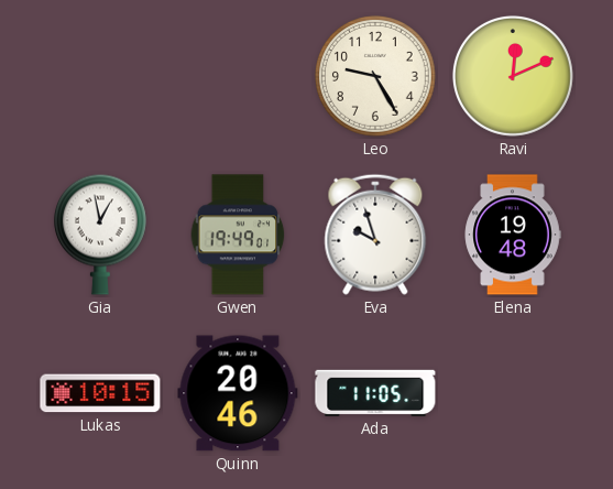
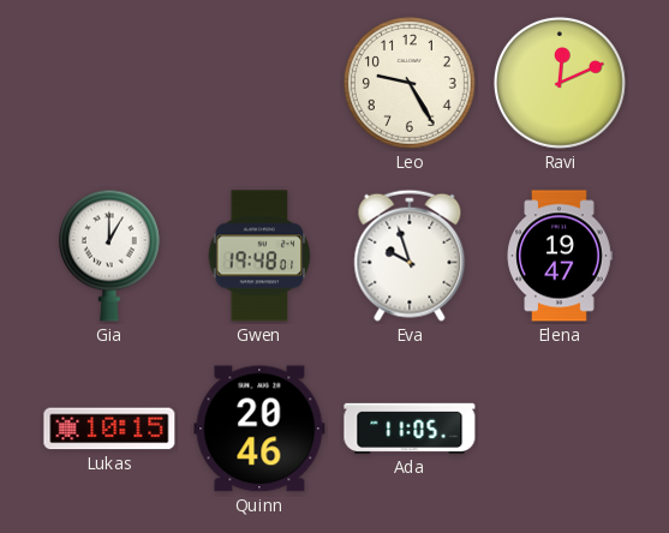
Gia: 12:58 -> 1:00 (109, 256)
Gwen: 19:49 -> 19:48 (259, 256)
Elena: 19:48 -> 19:47 (560, 256)
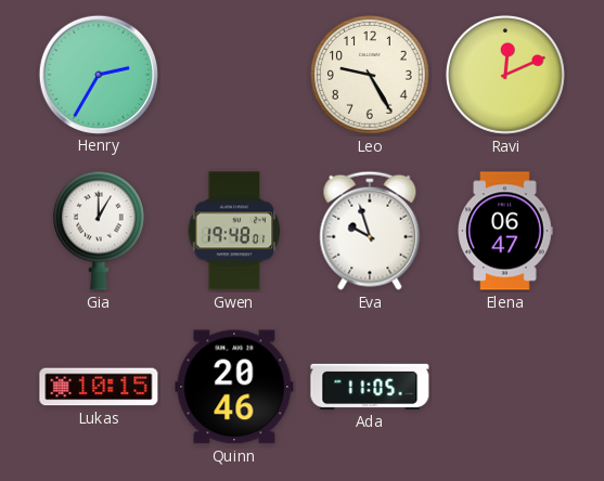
Henry: none -> 2:35 (98, 74)
Elena: 19:47 -> 06:47 (505, 231)
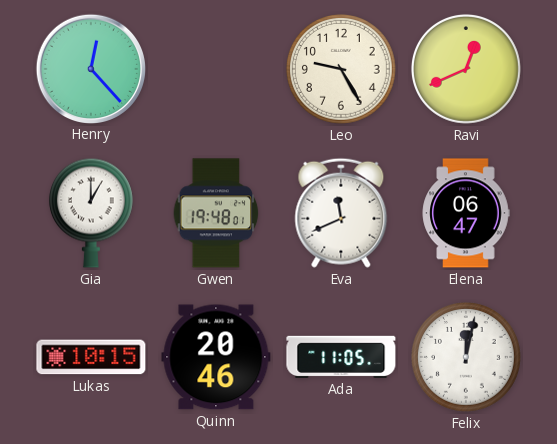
Henry: 2:35 -> 12:23 (90, 68)
Ravi: 12:11 -> 12:41 (466, 69)
Eva: 9:57 -> 11:41 (341, 213)
Felix: none -> 12:02 (466, 357)
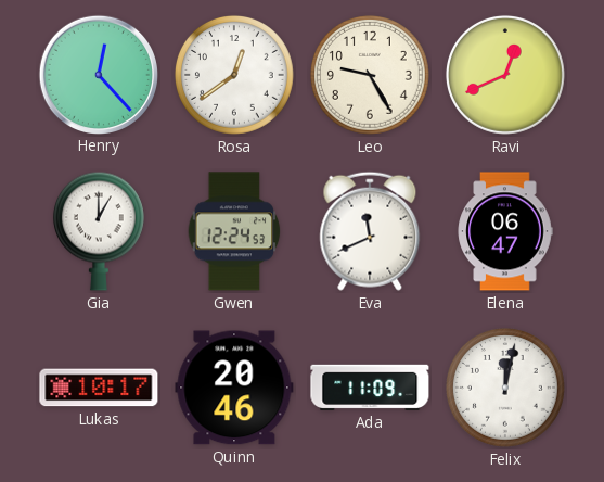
Rosa: none -> 12:39 (234, 75)
Gwen: 19:48 -> 12:24 (234, 231)
Lukas: 10:15 -> 10:17 (99, 388)
Ada: 11:05 -> 11:09 (370, 388)
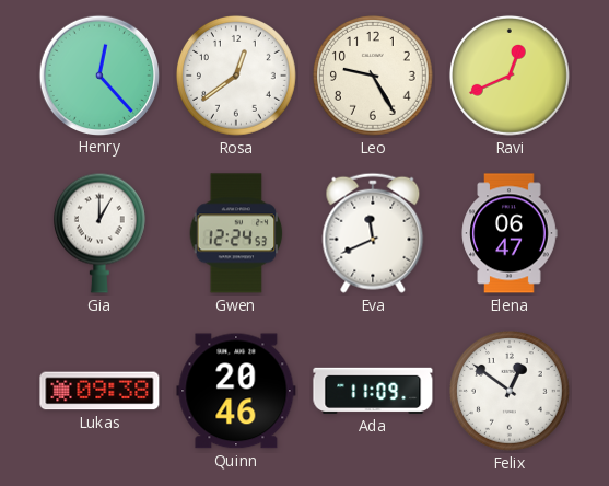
Lukas: 10:17 -> 09:38 (99, 391)
Felix: 12:02 -> 12:51 (510, 391)
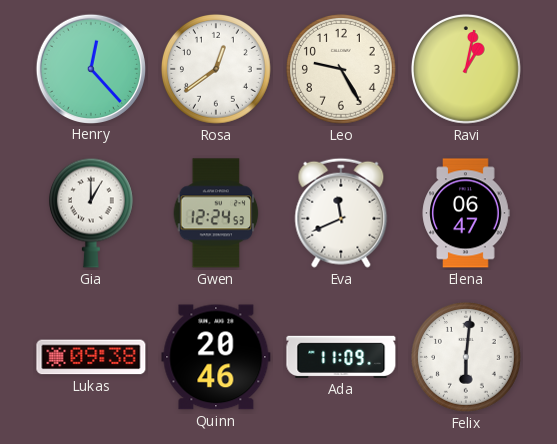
Ravi: 12:41 -> 1:02 (466, 69)
Felix: 12:51 -> 6:01 (466, 357)
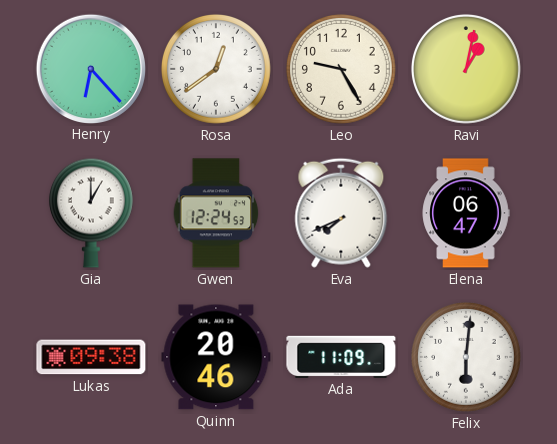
Henry: 12:23 -> 6:23 (90, 68)
Eva: 11:41 -> 7:41 (341, 213)
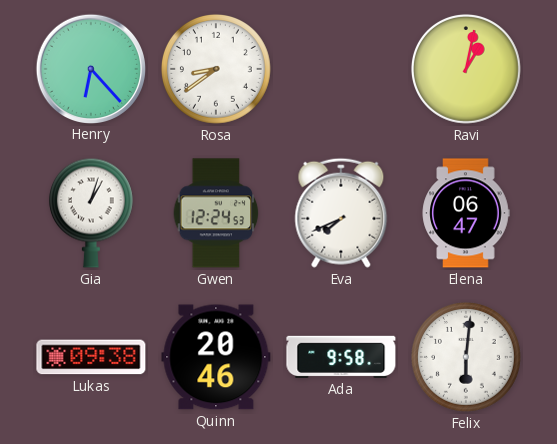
Rosa: 12:39 -> 8:39 (216, 69)
Leo: 9:25 -> none (341, 69)
Gia: 1:00 -> 1:03 (91, 213)
Ada: 11:09 -> 9:58 (341, 357)
